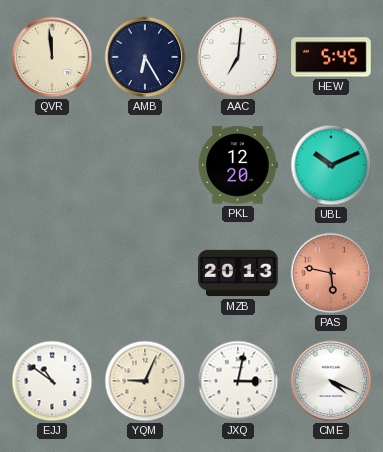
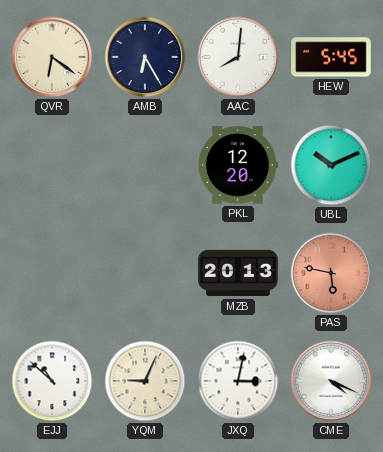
QVR: 11:59 -> 6:21 (52, 57)
AAC: 7:01 -> 8:01 (238, 57)
EJJ: 10:51 -> 10:52 (52, 381)
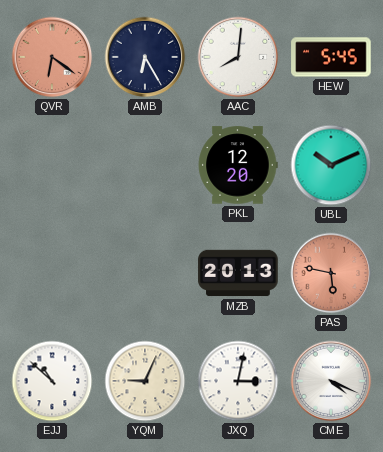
QVR dial: cream -> salmon (52, 57)
